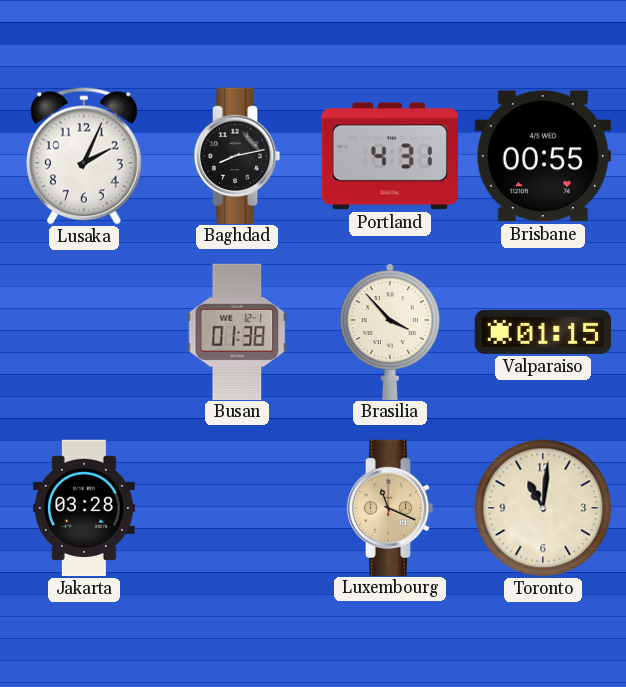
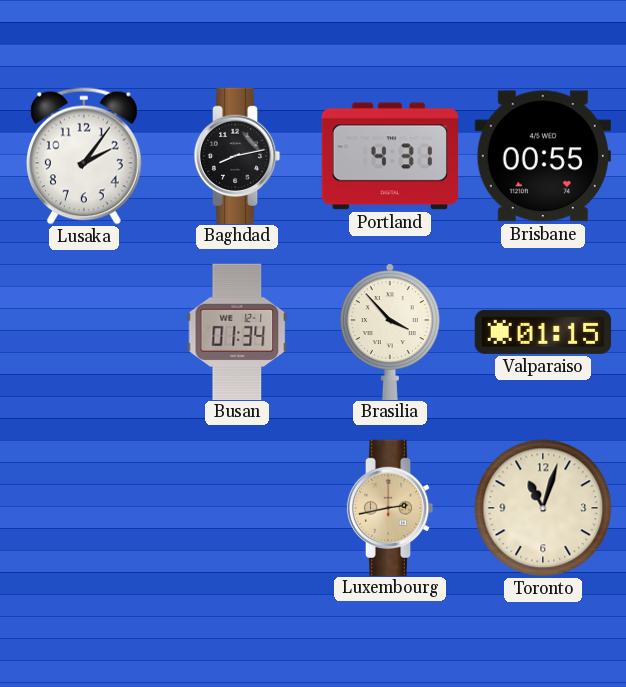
Lusaka: 2:04 -> 2:06 (84, 156)
Busan: 01:38 -> 01:34 (237, 331)
Jakarta: 03:28 -> none (84, 508)
Luxembourg: 11:19 -> 2:43 (390, 507)
Toronto: 11:01 -> 11:03 (543, 508)
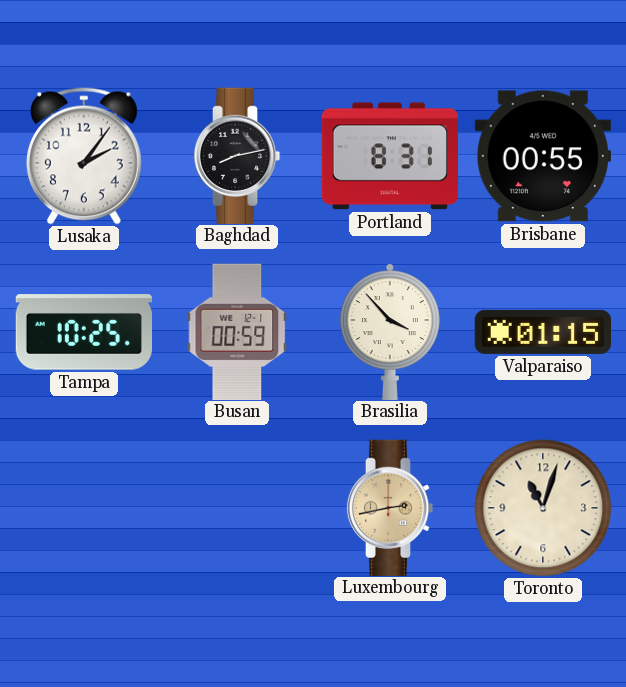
Portland: 4:31 -> 8:31 (389, 156)
Tampa: none -> 10:25 (83, 332)
Busan: 01:34 -> 00:59 (237, 331)
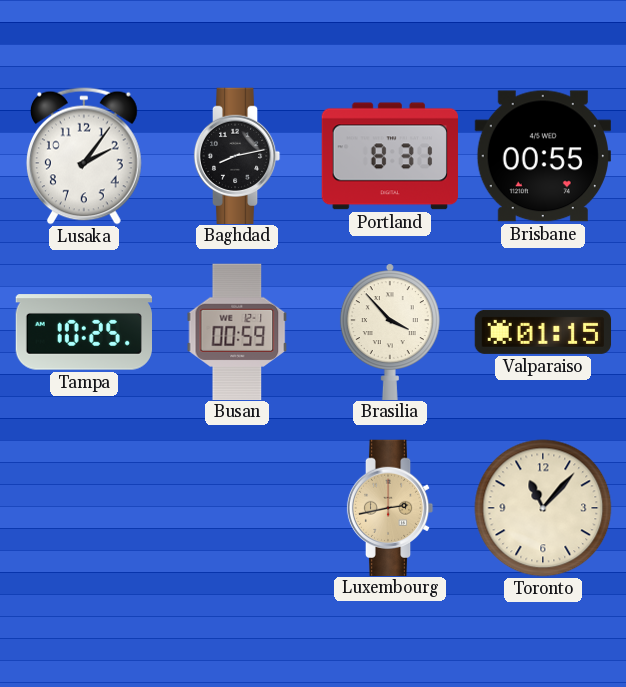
Toronto: 11:03 -> 11:07 (543, 508)
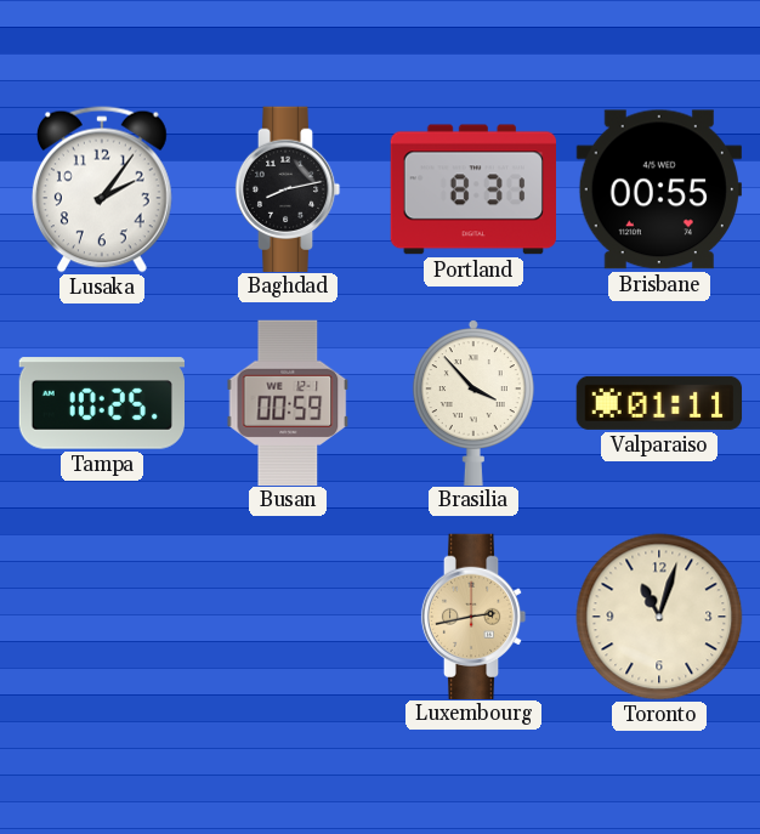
Valparaiso: 01:15 -> 01:11 (659, 403)
Toronto: 11:07 -> 11:03 (659, 617)
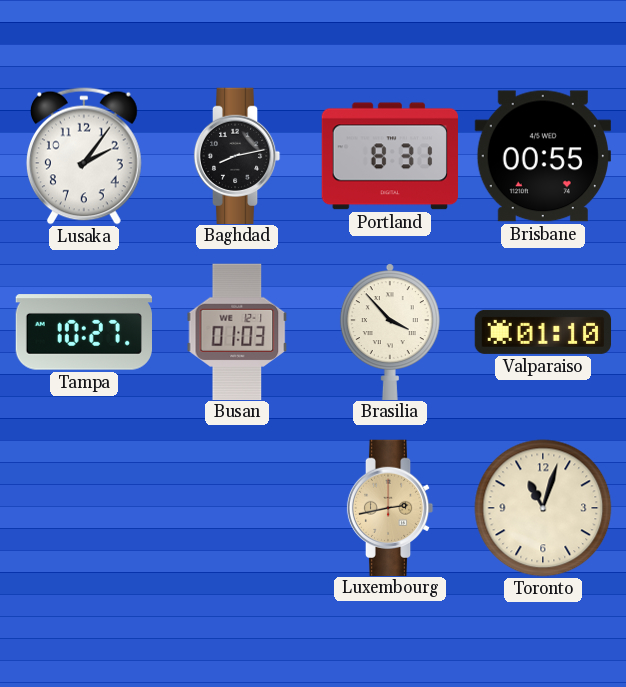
Tampa: 10:25 -> 10:27 (83, 332)
Busan: 00:59 -> 01:03 (237, 331)
Valparaiso: 01:11 -> 01:10 (543, 332)
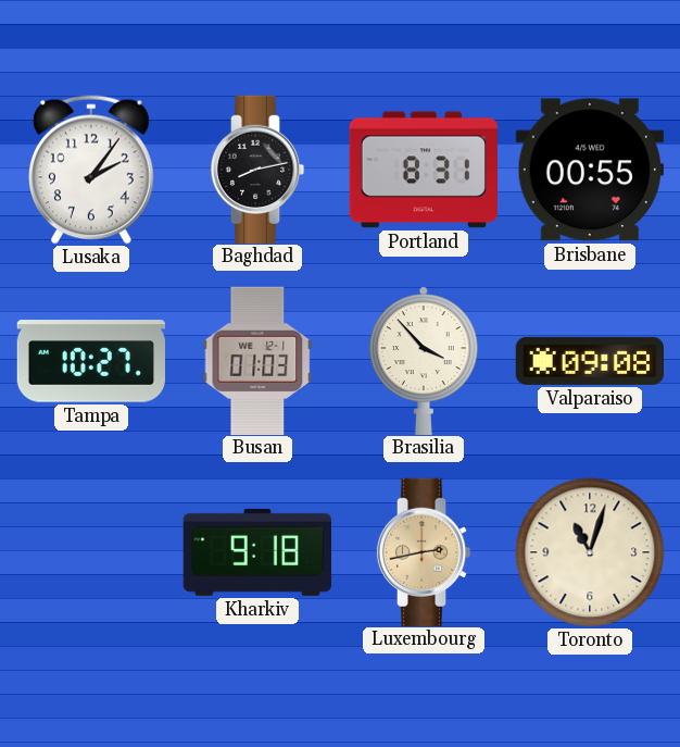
Valparaiso: 01:10 -> 09:08 (590, 361)
Kharkiv: none -> 9:18 (257, 552)
